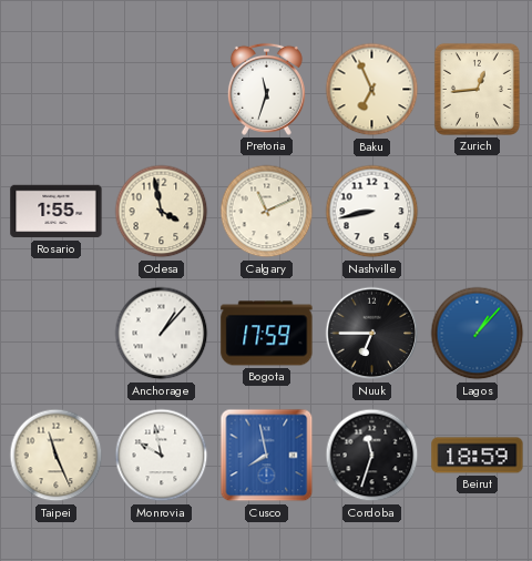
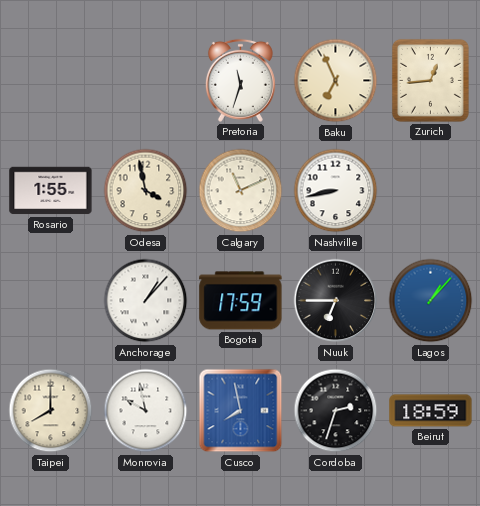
Taipei: 11:26 -> 8:00 (51, 411)
Cordoba: 11:33 -> 2:33 (336, 411)
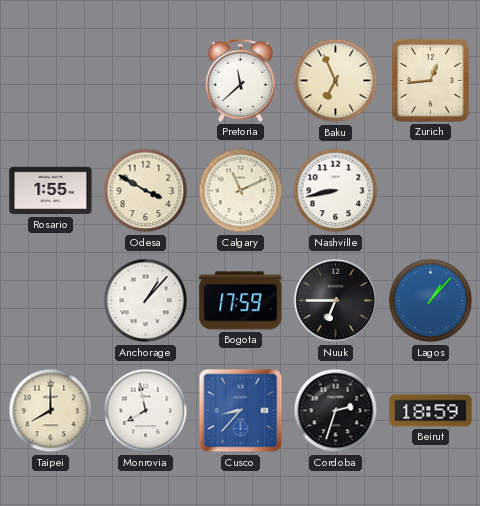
Pretoria: 11:33 -> 11:38 (240, 80)
Odesa: 3:58 -> 3:50 (146, 191)
Monrovia: 9:58 -> 7:58 (146, 411)
Cusco: 7:58 -> 8:37 (241, 411)
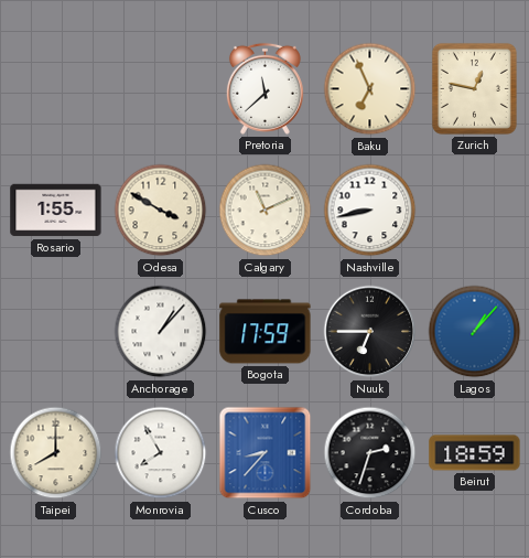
Zurich: 12:44 -> 12:47 (474, 88)
Monrovia: 7:58 -> 7:55 (161, 453)
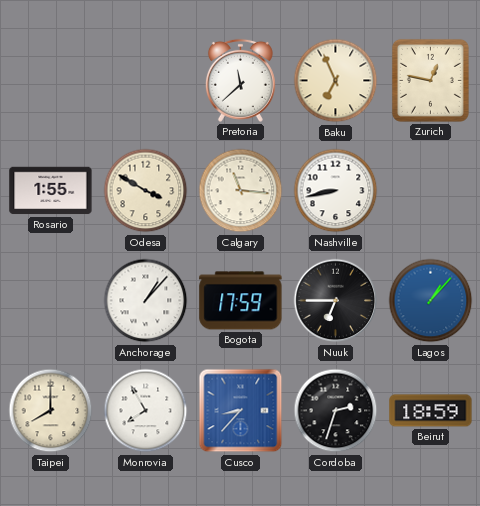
Calgary: 11:11 -> 11:16 (241, 191)
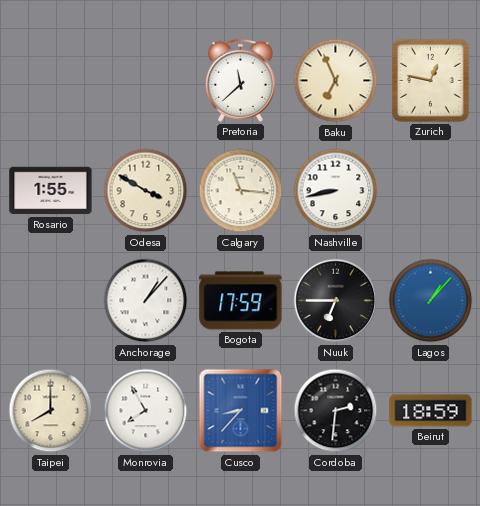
Cordoba: 2:33 -> 2:31 (336, 411)
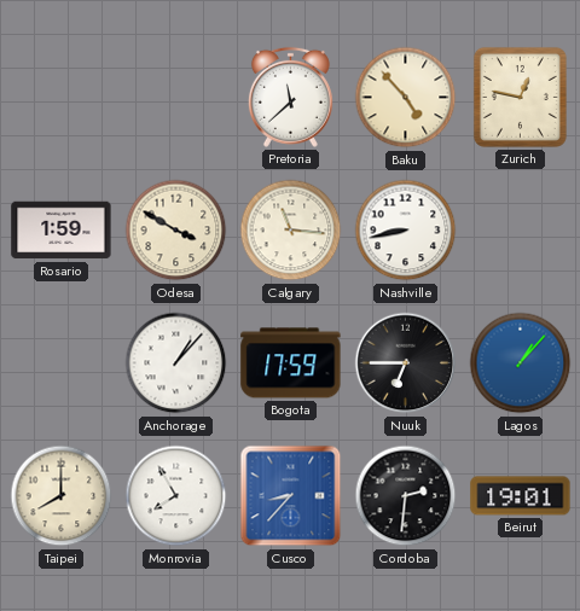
Baku: 6:56 -> 4:53 (406, 98)
Rosario: 1:55 -> 1:59 (62, 231)
Beirut: 18:59 -> 19:01 (521, 496)
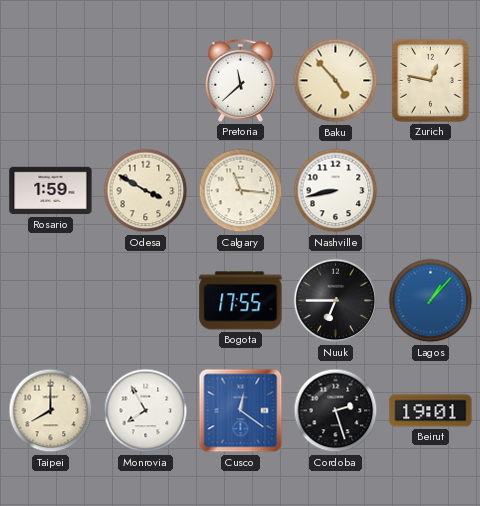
Anchorage: 1:07 -> none (176, 363)
Bogota: 17:59 -> 17:55 (241, 301)
Cusco: 8:37 -> 12:21 (241, 411)
Cordoba: 2:31 -> 2:27 (336, 411)
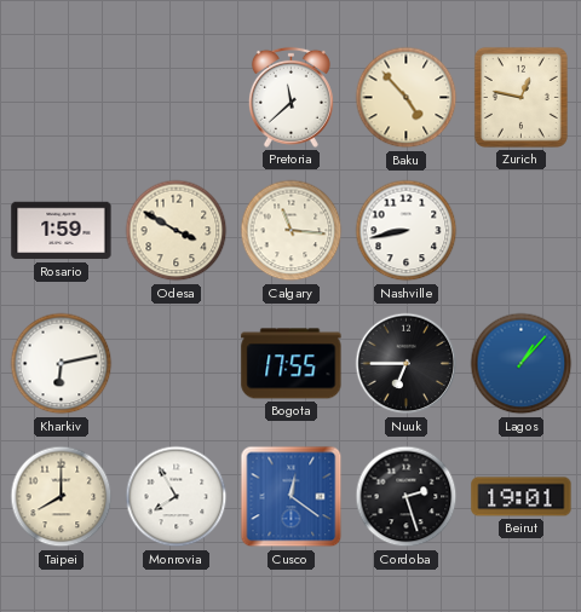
Kharkiv: none -> 6:13 (62, 364)
